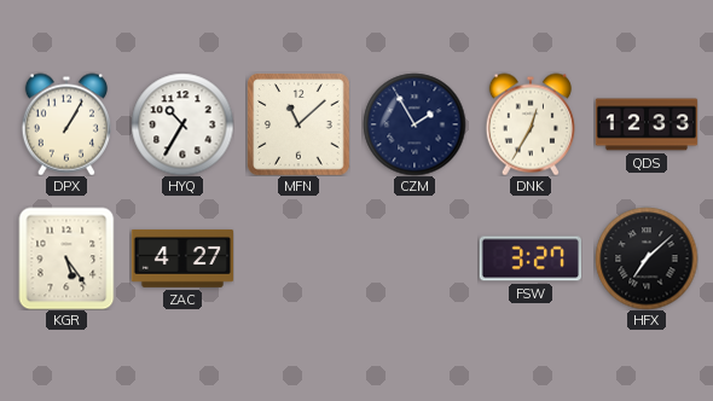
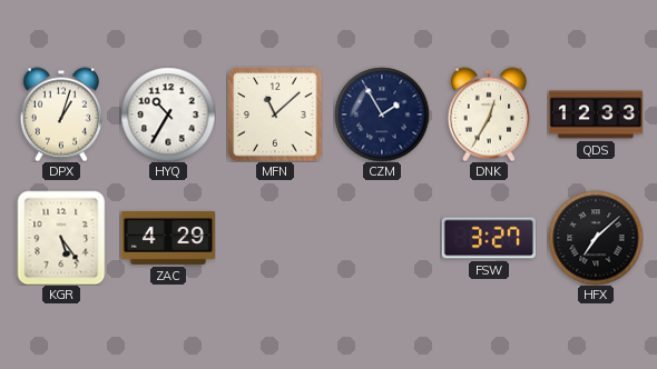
DPX: 1:05 -> 1:03 (61, 114)
ZAC: 4:27 -> 4:29 (168, 238)
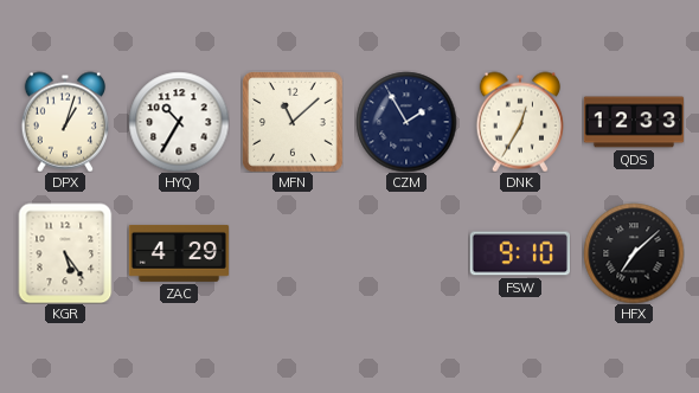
FSW: 3:27 -> 9:10 (519, 253)
